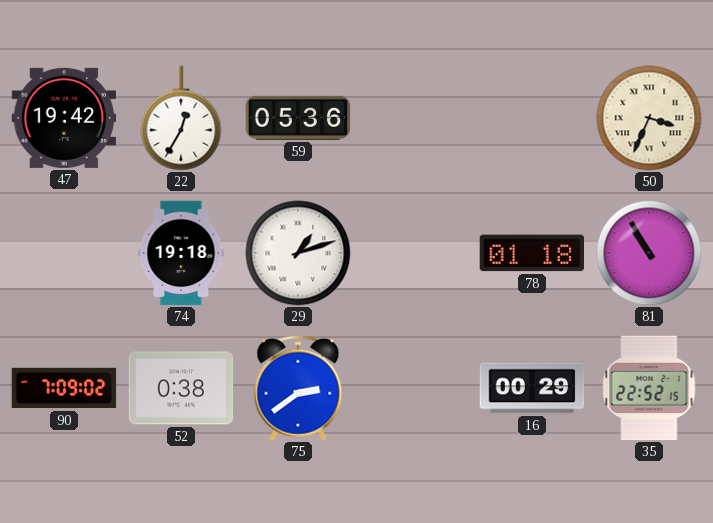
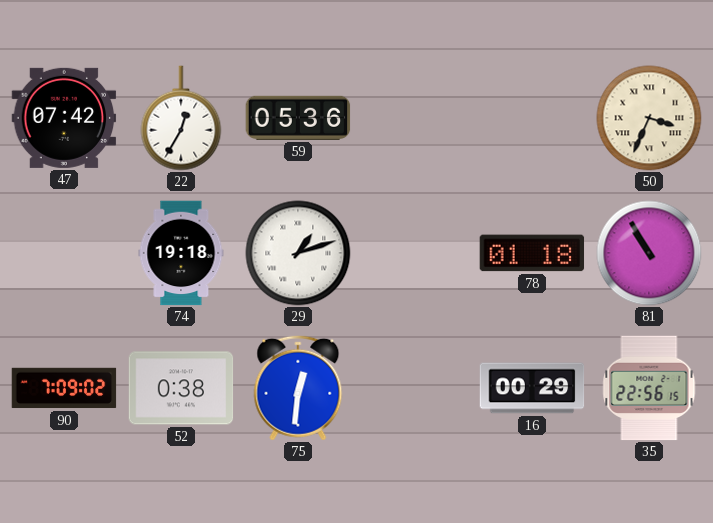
47: 19:42 -> 07:42 (64, 118)
75: 2:39 -> 12:31 (298, 388)
35: 22:52 -> 22:56 (649, 388)
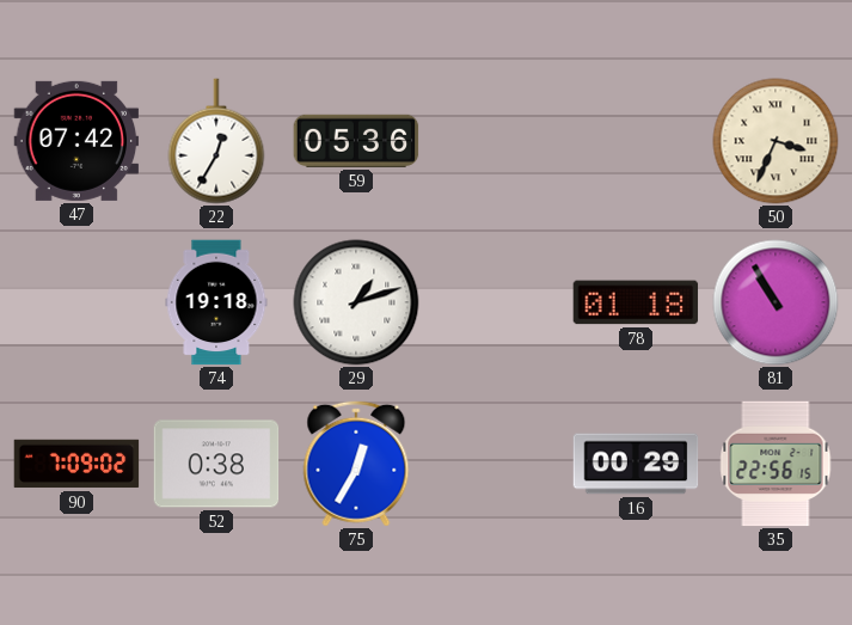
75: 12:31 -> 12:35 (356, 464)
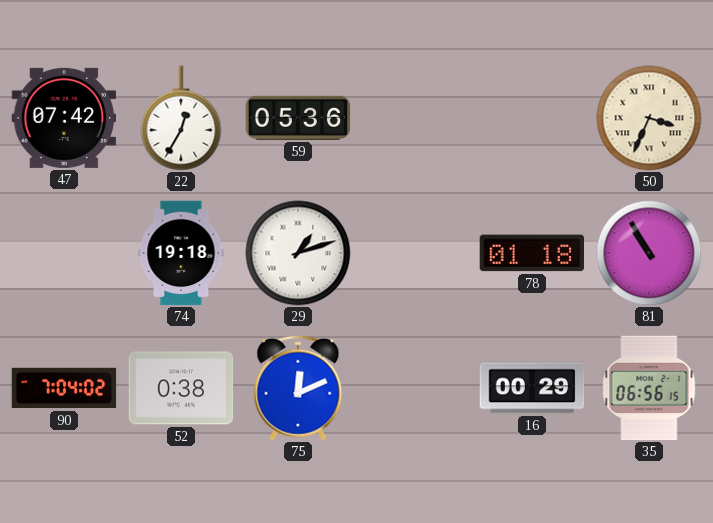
90: 7:09 -> 7:04 (64, 388)
75: 12:35 -> 12:11 (298, 388)
35: 22:56 -> 06:56 (649, 388)
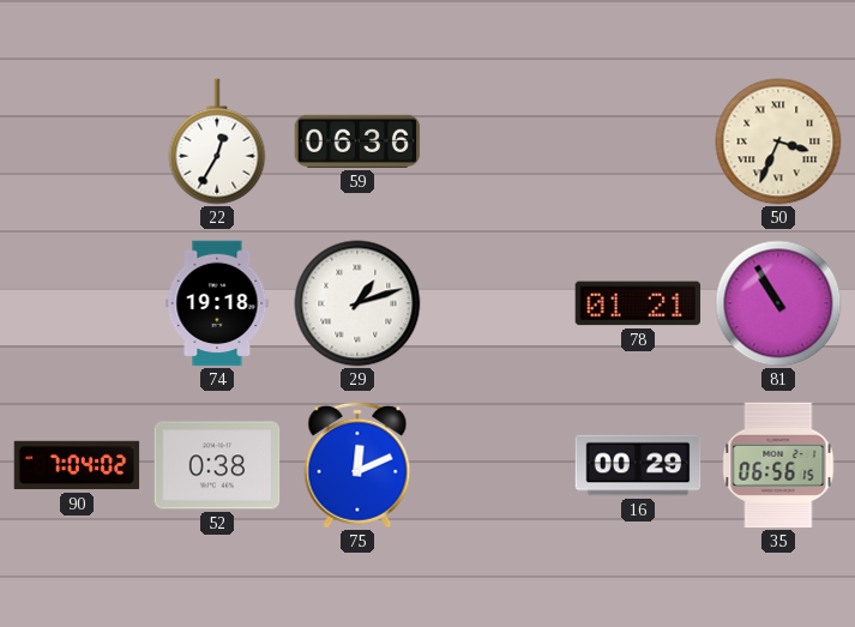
47: 07:42 -> none (64, 118)
59: 05:36 -> 06:36 (357, 141)
78: 01:18 -> 01:21 (638, 303)
